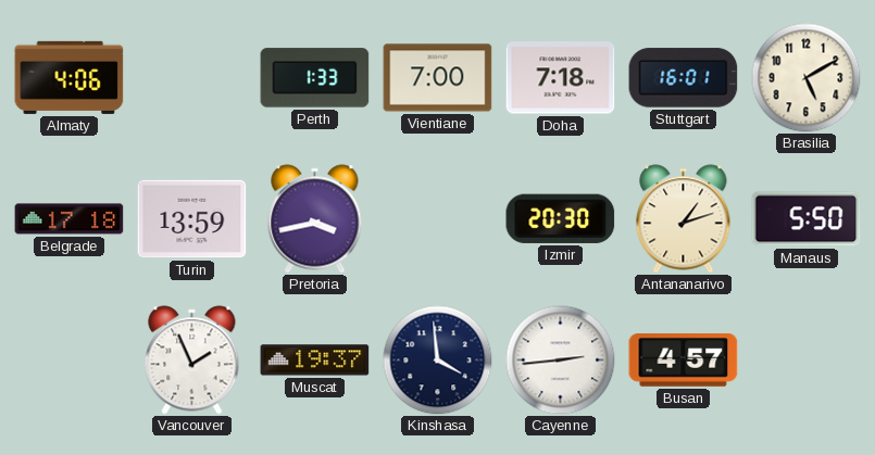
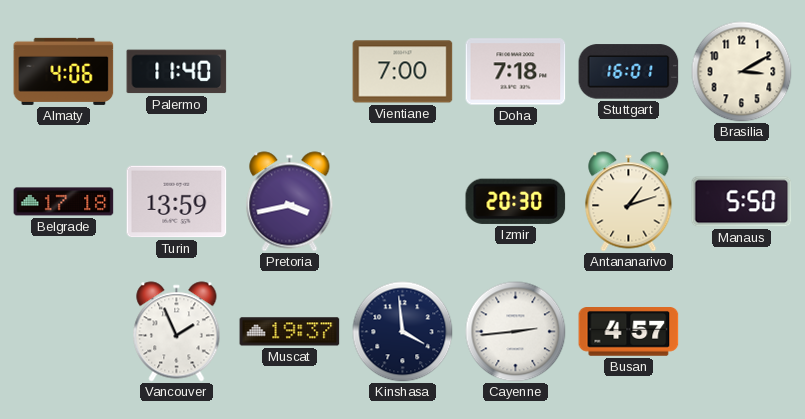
Palermo: none -> 11:40 (177, 72)
Perth: 1:33 -> none (315, 78)
Brasilia: 5:10 -> 3:10 (742, 72)
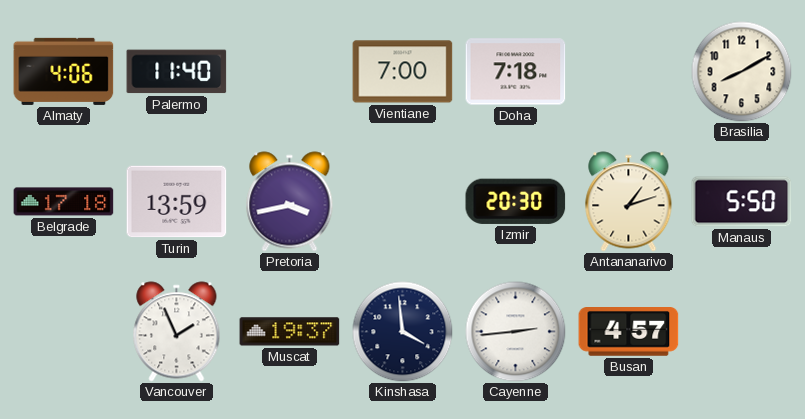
Stuttgart: 16:01 -> none (629, 72)
Brasilia: 3:10 -> 8:10 (742, 72)
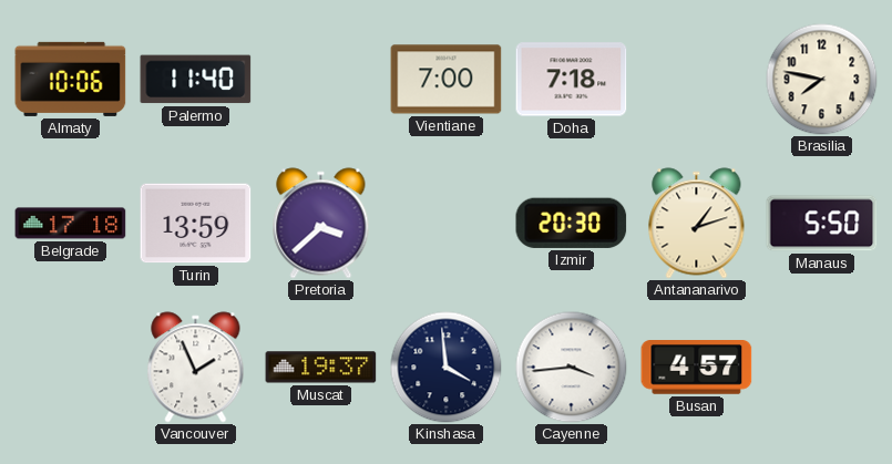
Almaty: 4:06 -> 10:06 (71, 79)
Brasilia: 8:10 -> 7:47 (822, 80)
Pretoria: 3:43 -> 3:38 (321, 224)
Cayenne: 2:44 -> 3:44 (572, 368)
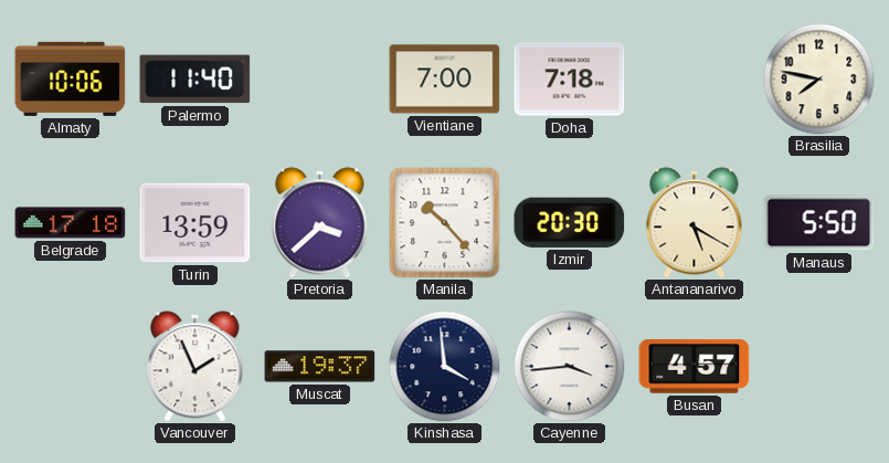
Manila: none -> 10:23 (445, 223)
Antananarivo: 1:12 -> 5:20 (695, 223)
